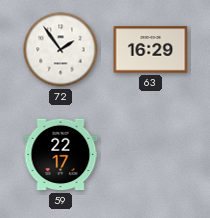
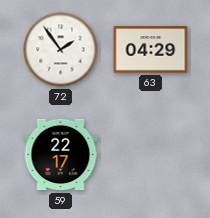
63: 16:29 -> 04:29 (151, 50)
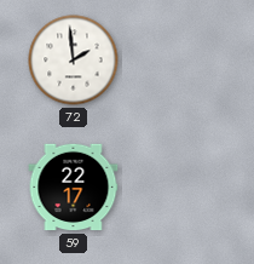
72: 1:54 -> 1:59 (74, 61)
63: 04:29 -> none (151, 50)
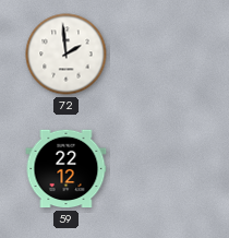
59: 22:17 -> 22:12 (67, 169)
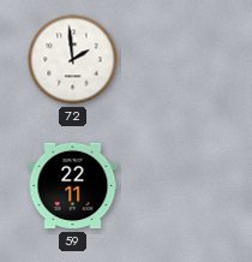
59: 22:12 -> 22:11 (73, 186)
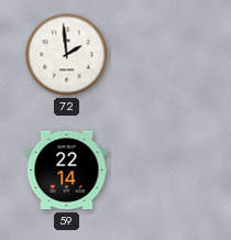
59: 22:11 -> 22:14 (67, 171)
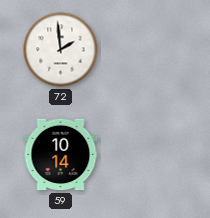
59: 22:14 -> 10:14 (61, 155)
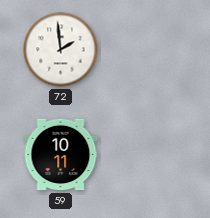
59: 10:14 -> 10:11 (61, 155)
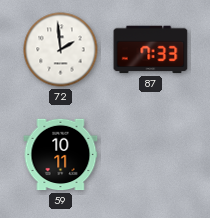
87: none -> 7:33 (151, 50)
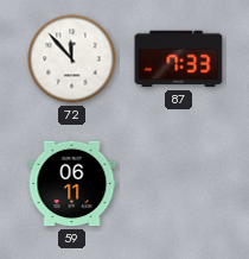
72: 1:59 -> 11:53 (72, 59)
59: 10:11 -> 06:11 (72, 184)
